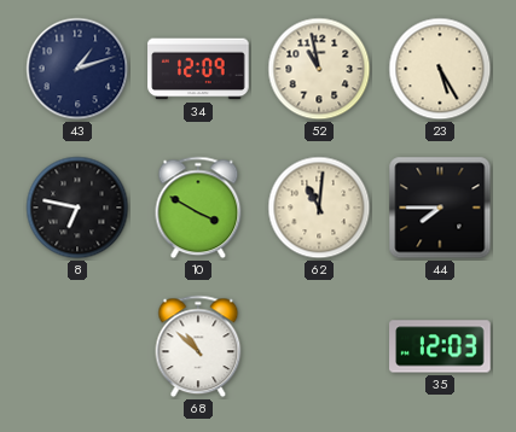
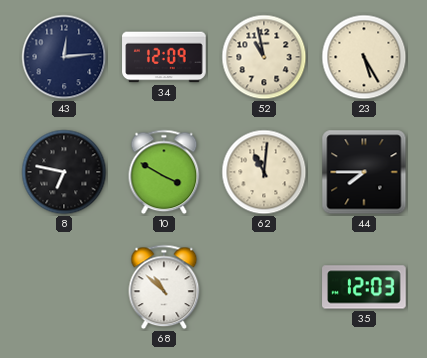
43: 1:12 -> 12:14 (64, 57)
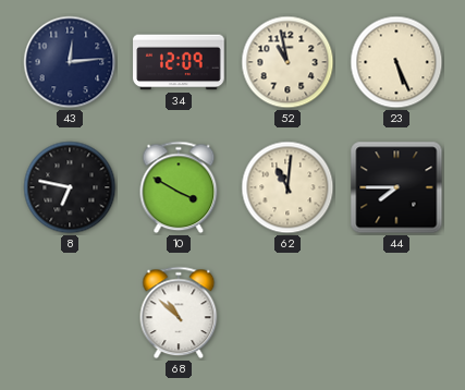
23: 5:25 -> 5:26 (396, 62)
35: 12:03 -> none (364, 287)
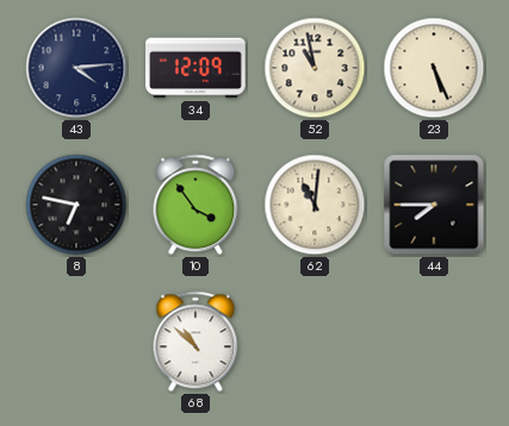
43: 12:14 -> 4:14 (76, 68)
10: 3:50 -> 3:54 (195, 205)
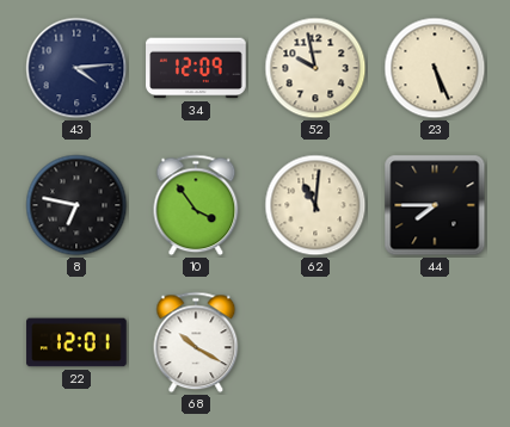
52: 10:58 -> 9:58 (315, 68)
22: none -> 12:01 (76, 342)
68: 10:52 -> 10:20 (196, 342)
